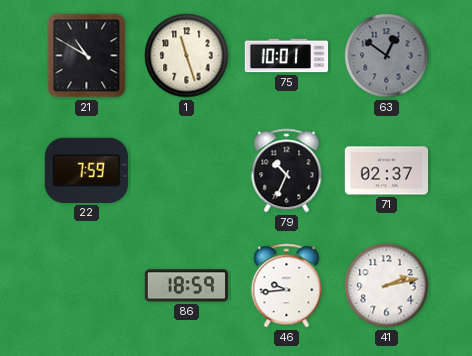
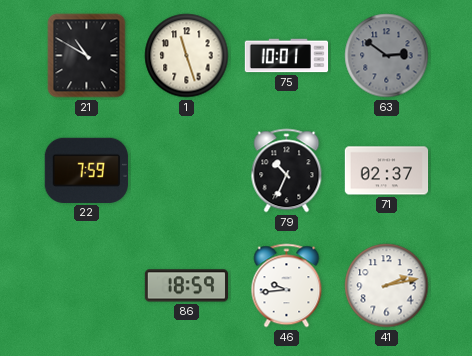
63: 12:51 -> 2:51 (387, 56)
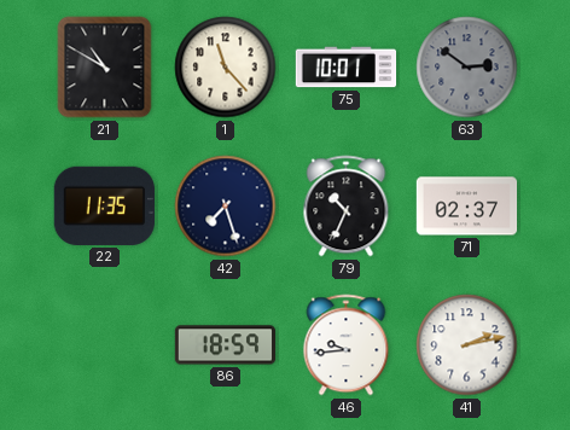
1: 11:27 -> 11:23 (226, 68)
22: 7:59 -> 11:35 (104, 205)
42: none -> 7:27 (226, 207)
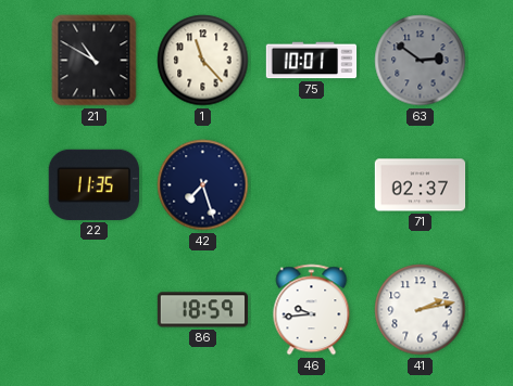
79: 10:34 -> none (347, 207)
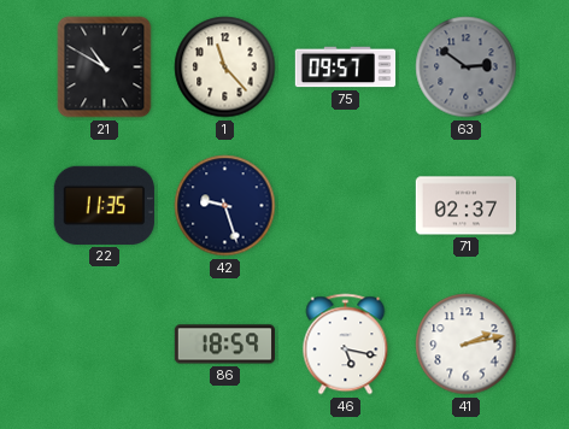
75: 10:01 -> 09:57 (346, 67)
42: 7:27 -> 9:27 (225, 206)
46: 9:44 -> 5:17 (346, 345)
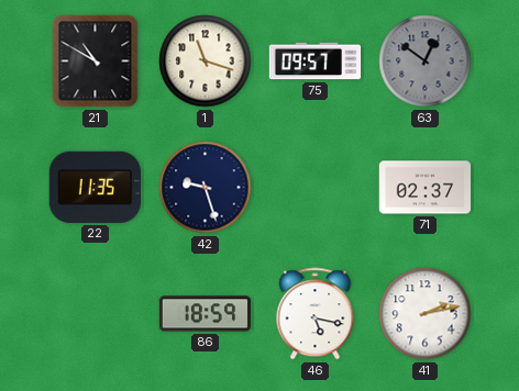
1: 11:23 -> 11:18 (206, 62)
63: 2:51 -> 12:51 (426, 62)
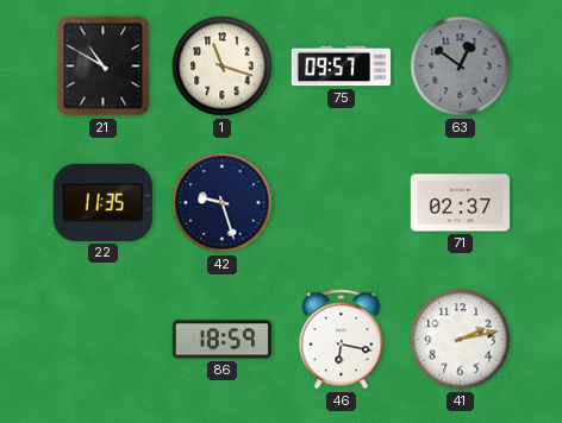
46: 5:17 -> 6:17 (342, 340)
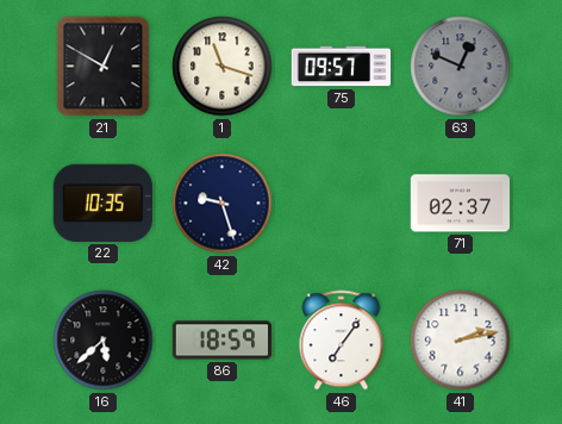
21: 10:50 -> 12:50 (104, 67)
63: 12:51 -> 12:49 (461, 67)
22: 11:35 -> 10:35 (102, 202)
16: none -> 5:38 (104, 341)
46: 6:17 -> 7:06 (342, 341)
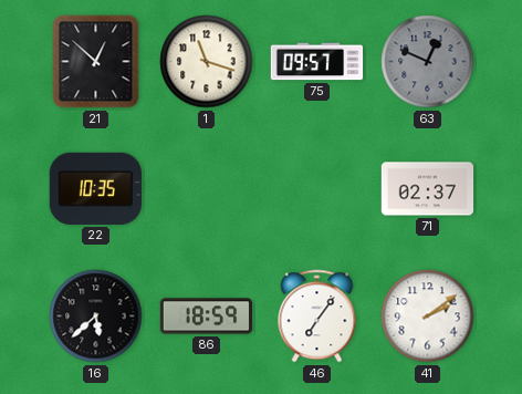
21: 12:50 -> 12:52 (96, 62)
42: 9:27 -> none (223, 204)
41: 2:13 -> 2:09 (428, 317)
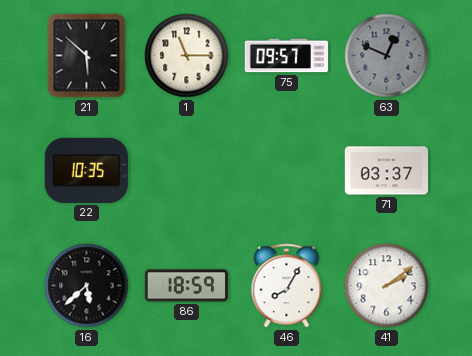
21: 12:52 -> 5:52 (87, 56)
1: 11:18 -> 11:15 (187, 56)
71: 02:37 -> 03:37 (387, 171)
46: 7:06 -> 8:05 (287, 286)
